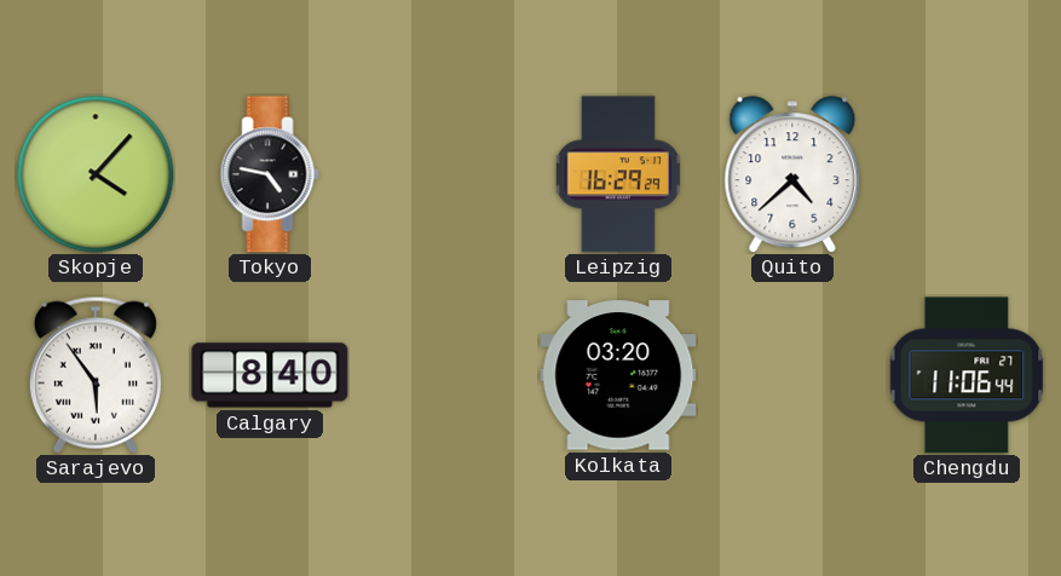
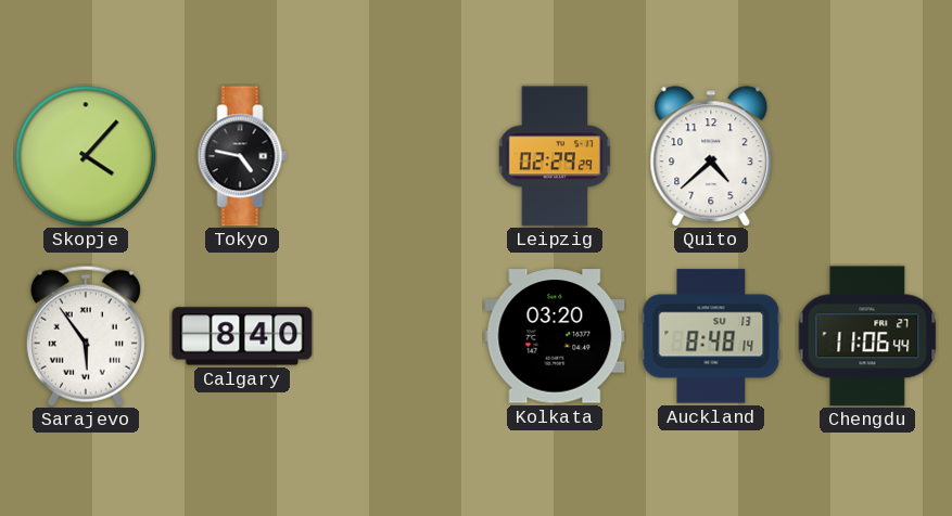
Leipzig: 16:29 -> 02:29 (555, 156)
Auckland: none -> 8:48 (711, 336)
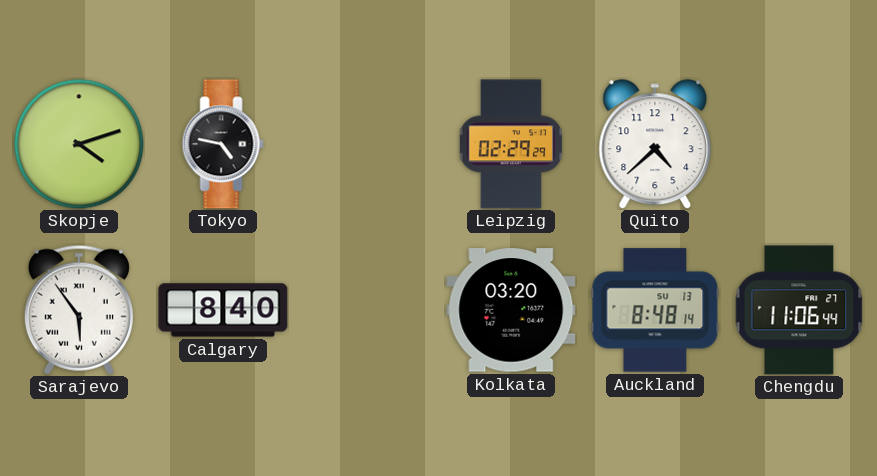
Skopje: 4:07 -> 4:12 (79, 144)
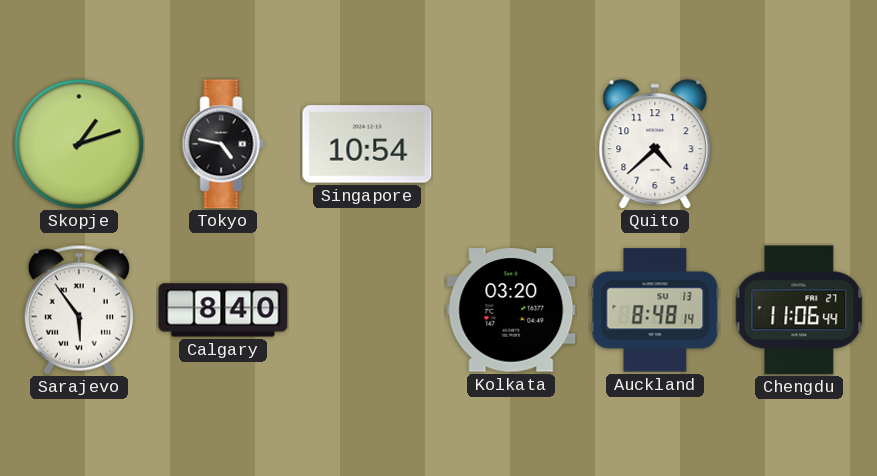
Skopje: 4:12 -> 1:12 (79, 144)
Singapore: none -> 10:54 (367, 144)
Leipzig: 02:29 -> none (511, 144)
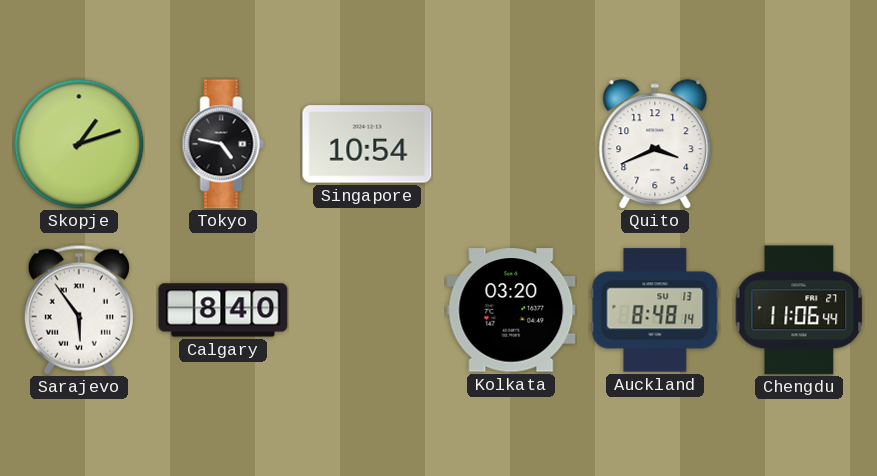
Quito: 4:38 -> 3:41 (655, 144)
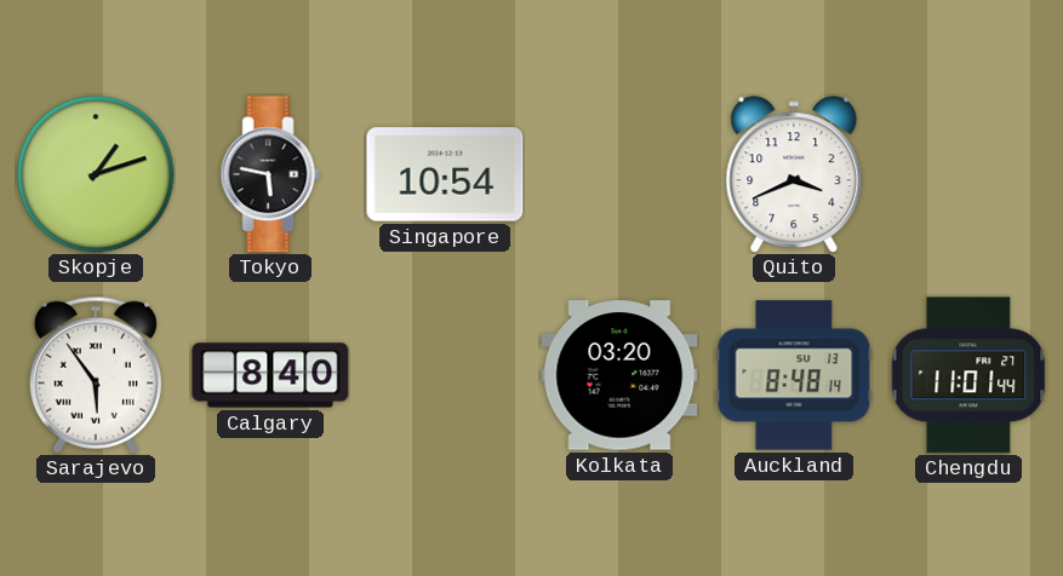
Tokyo: 4:47 -> 5:47 (270, 174)
Chengdu: 11:06 -> 11:01 (968, 375)
